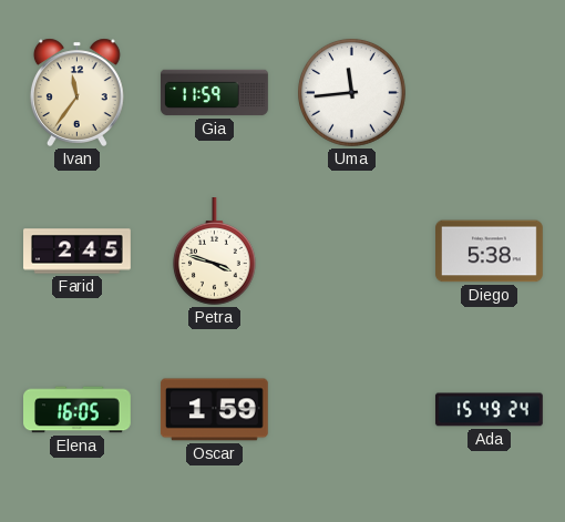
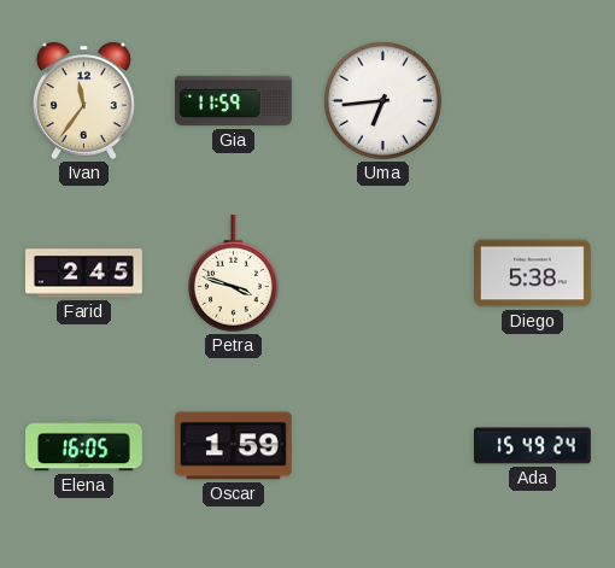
Uma: 11:44 -> 6:44 (382, 100)
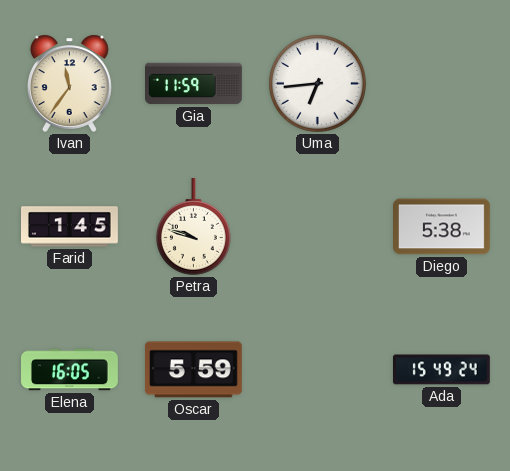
Farid: 2:45 -> 1:45 (70, 227)
Petra: 3:48 -> 9:48 (193, 227)
Oscar: 1:59 -> 5:59 (193, 370)
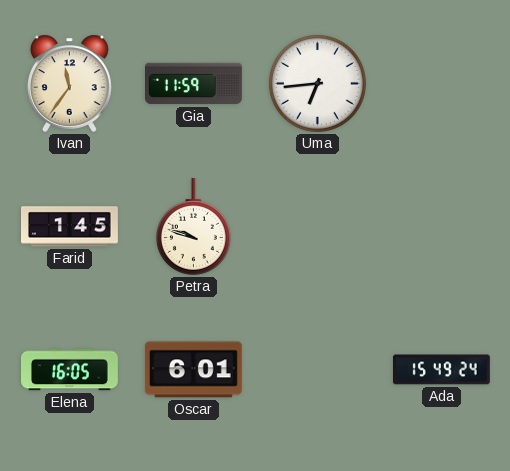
Diego: 5:38 -> none (442, 227)
Oscar: 5:59 -> 6:01 (193, 370)
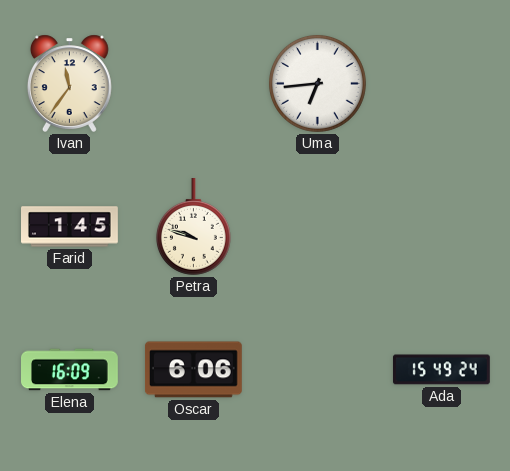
Gia: 11:59 -> none (194, 84)
Elena: 16:05 -> 16:09 (70, 370)
Oscar: 6:01 -> 6:06 (193, 370)
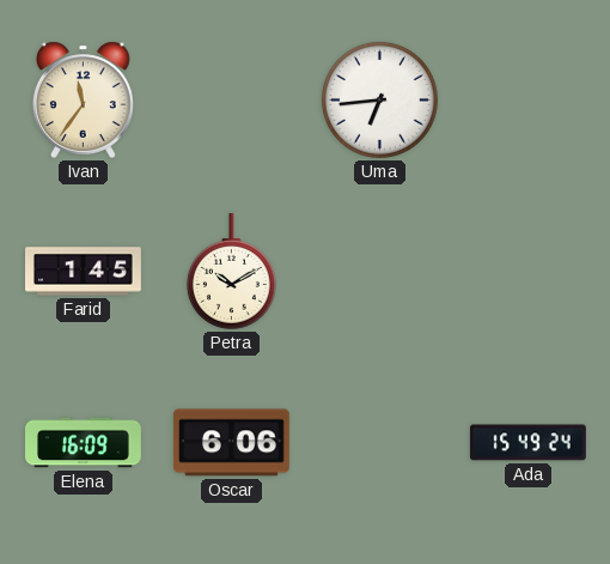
Petra: 9:48 -> 10:10 (231, 272)
